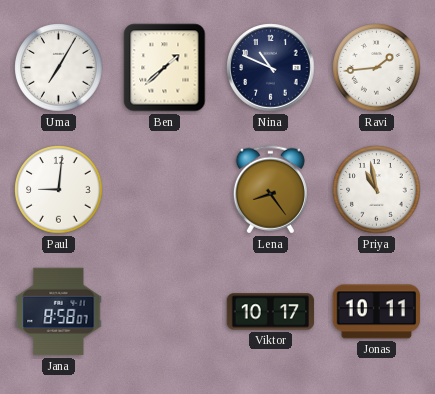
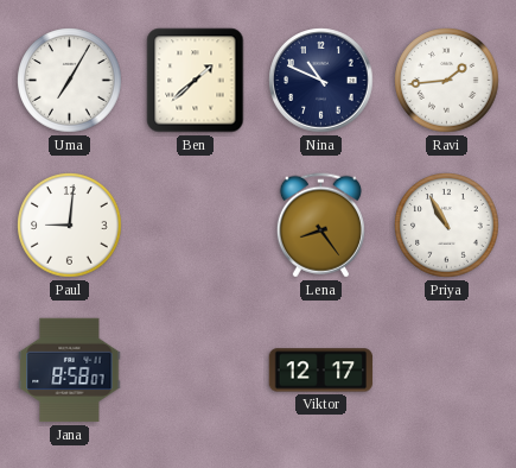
Priya: 10:58 -> 10:55 (447, 226)
Viktor: 10:17 -> 12:17 (321, 371)
Jonas: 10:11 -> none (377, 312)
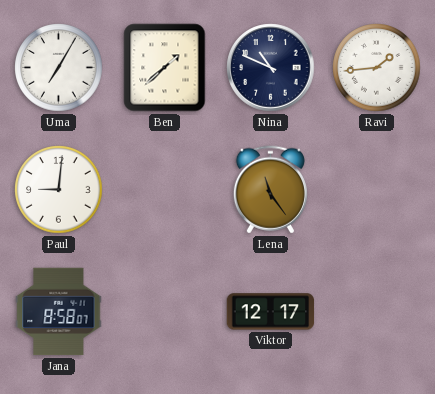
Lena: 8:24 -> 11:24 (270, 190)
Priya: 10:55 -> none (447, 226)
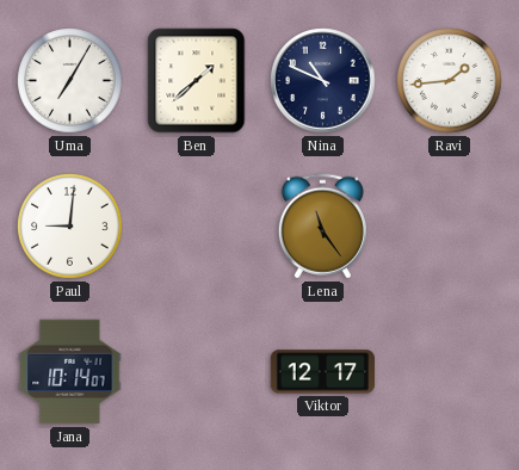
Jana: 8:58 -> 10:14 (70, 372)
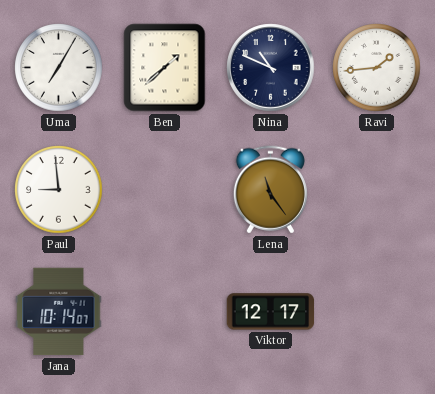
Paul: 9:01 -> 8:59 (59, 190)
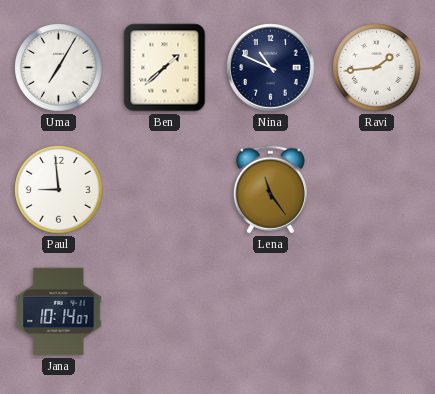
Viktor: 12:17 -> none (271, 312)
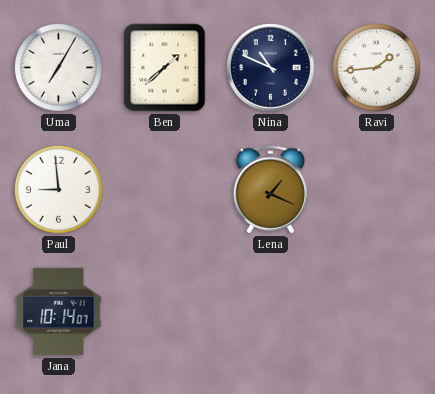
Lena: 11:24 -> 1:19 (270, 190)
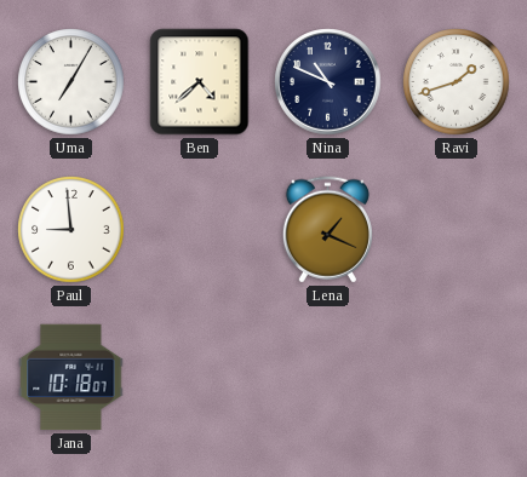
Ben: 1:38 -> 4:38 (200, 82)
Ravi: 1:44 -> 1:42 (457, 82)
Jana: 10:14 -> 10:18 (71, 378)
